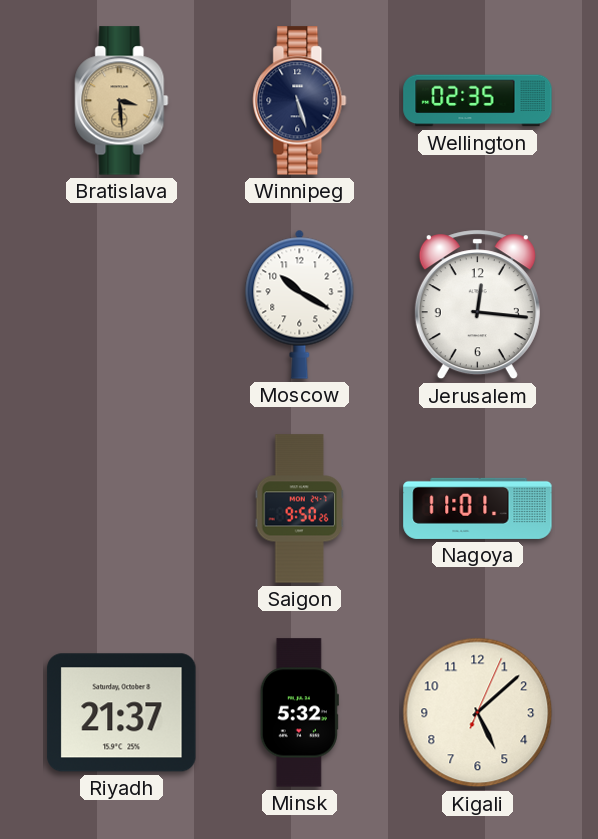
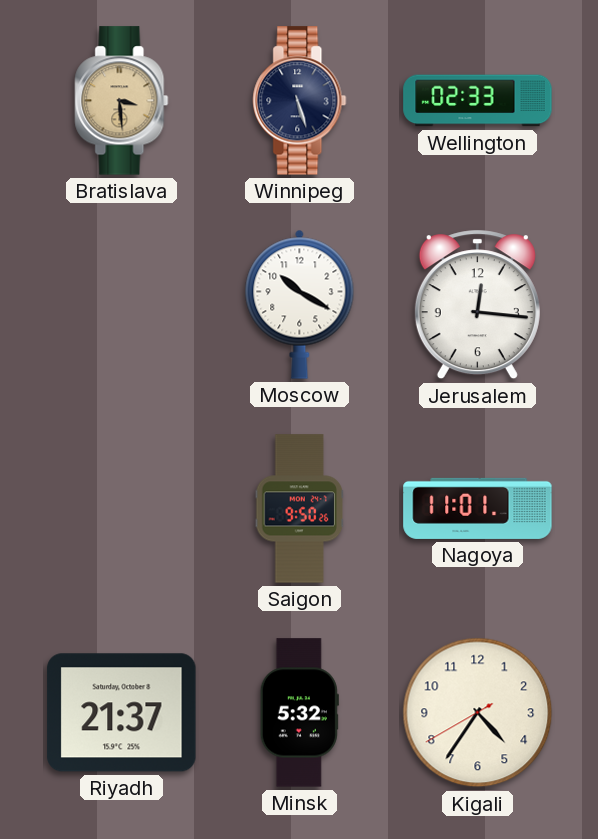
Wellington: 02:35 -> 02:33 (478, 101)
Kigali: 5:08 -> 4:35 (478, 713)
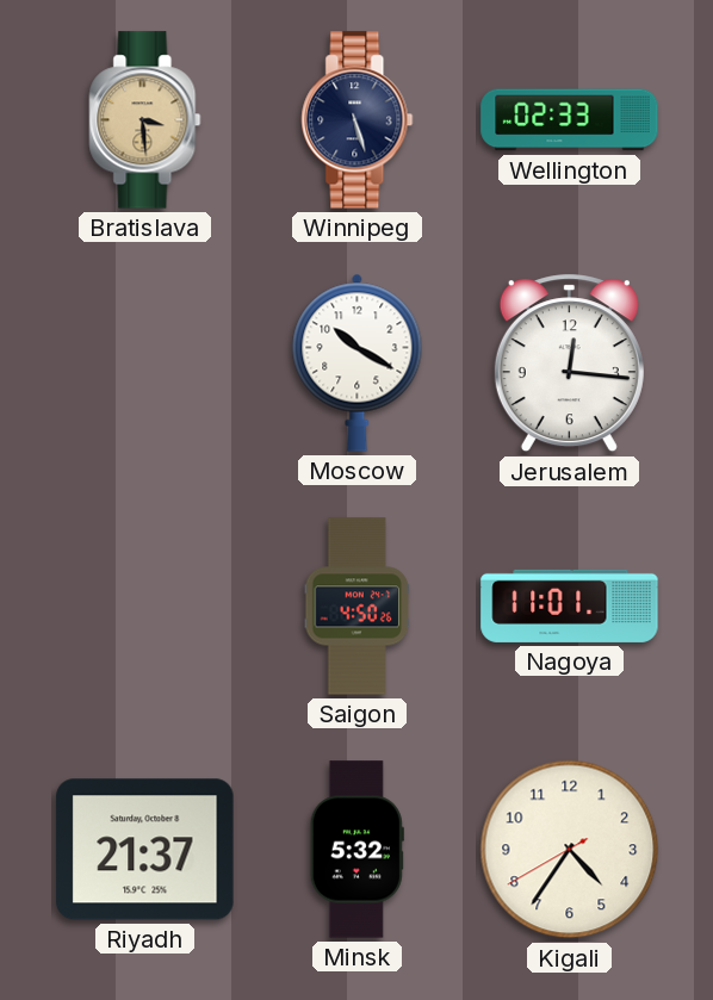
Saigon: 9:50 -> 4:50 (356, 607)
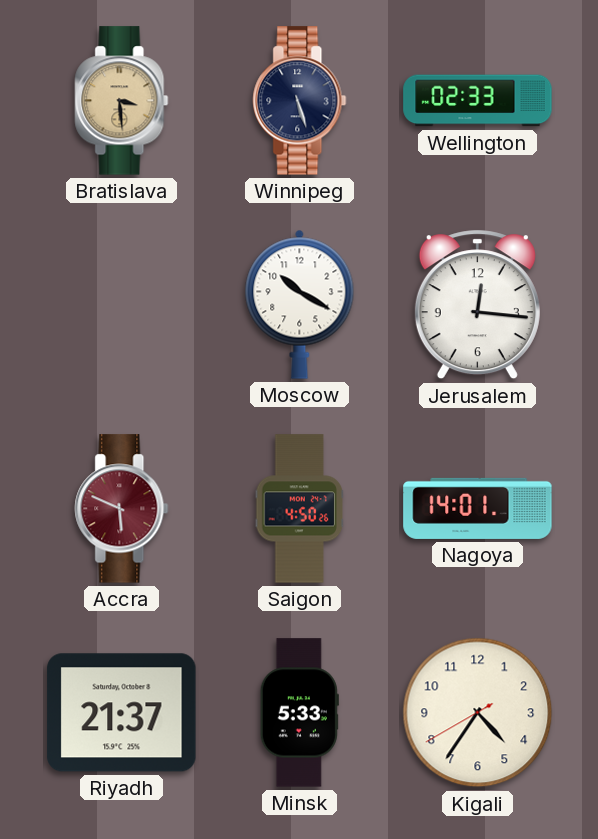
Accra: none -> 5:49 (122, 509)
Nagoya: 11:01 -> 14:01 (478, 508)
Minsk: 5:32 -> 5:33 (299, 713)
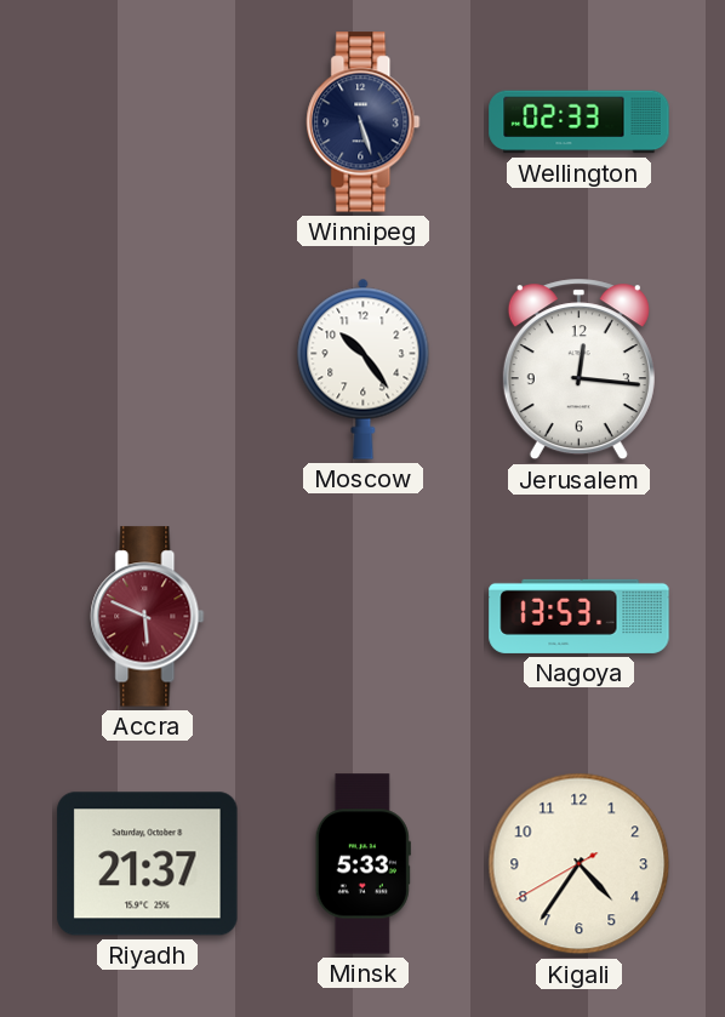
Bratislava: 3:29 -> none (122, 101)
Moscow: 10:20 -> 10:24 (364, 368)
Saigon: 4:50 -> none (299, 509)
Nagoya: 14:01 -> 13:53 (580, 616)
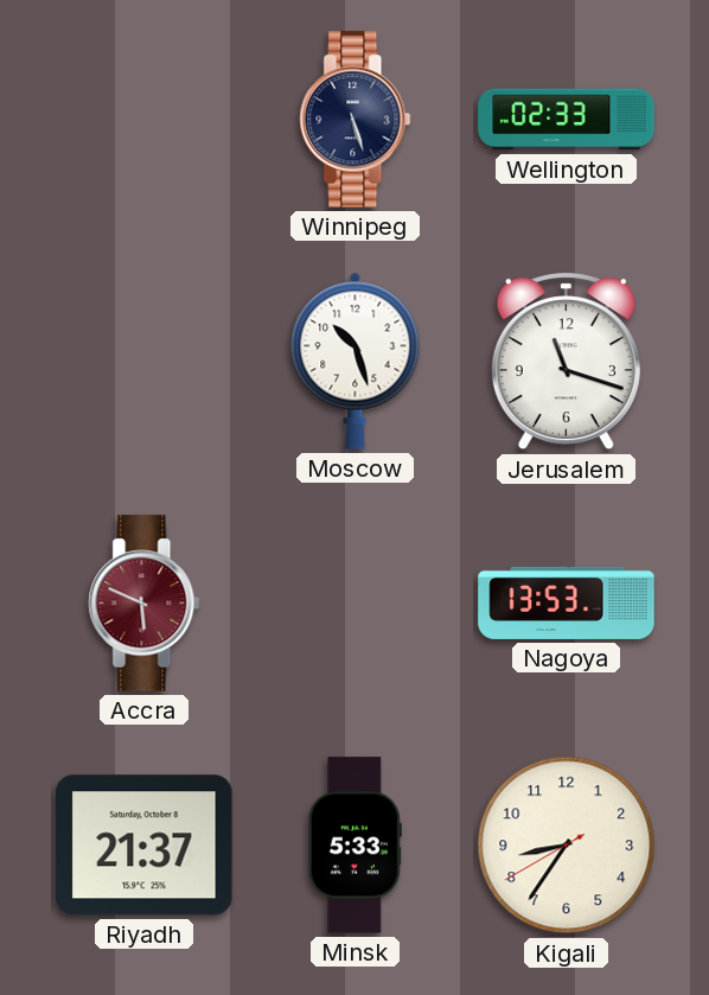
Moscow: 10:24 -> 10:27 (356, 361)
Jerusalem: 12:16 -> 11:18 (566, 362)
Kigali: 4:35 -> 8:35 (567, 846)
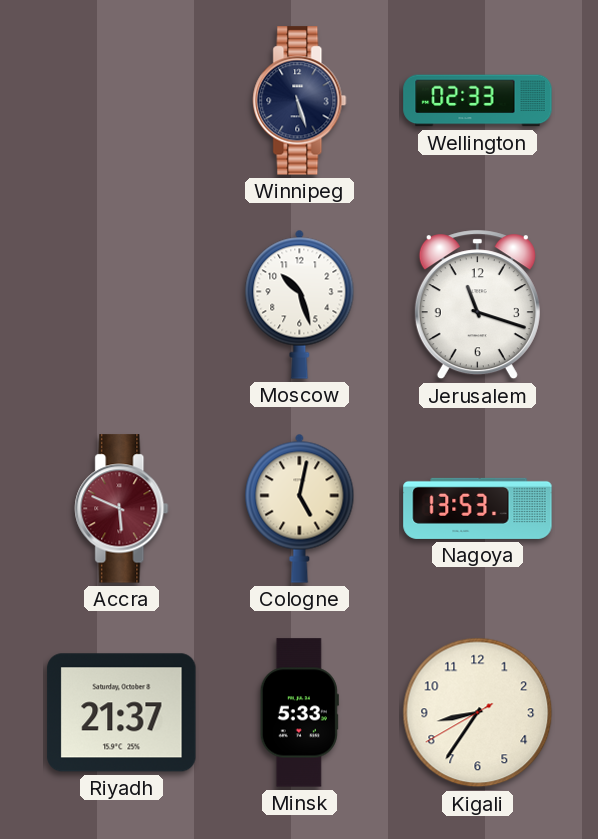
Cologne: none -> 5:02 (300, 508)
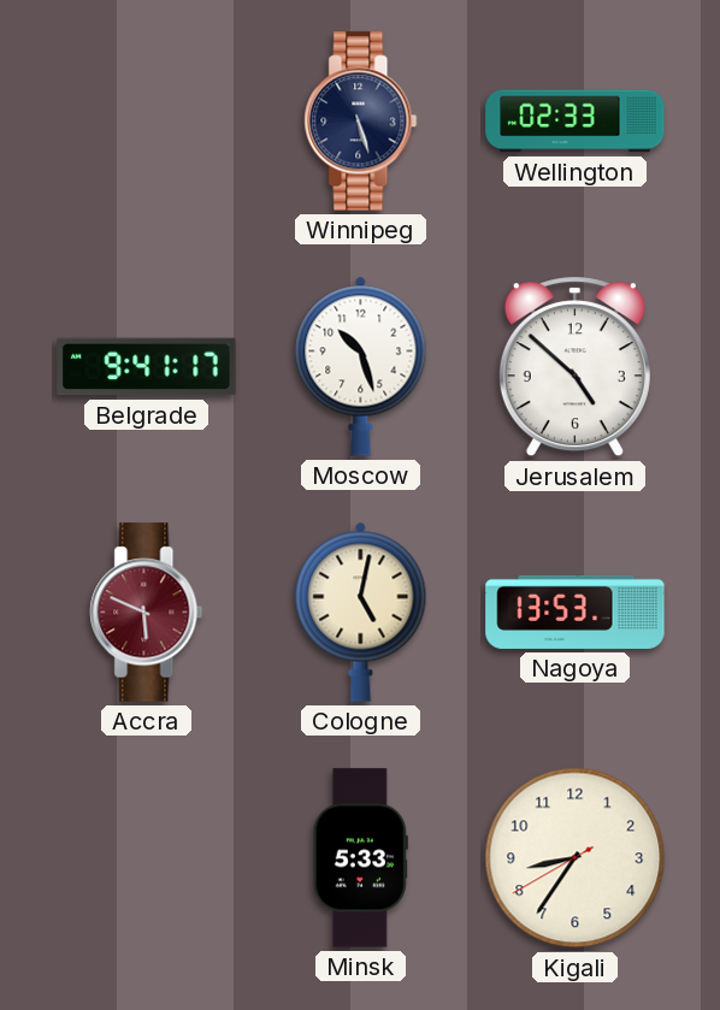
Belgrade: none -> 9:41 (147, 367)
Jerusalem: 11:18 -> 4:52 (574, 367)
Riyadh: 21:37 -> none (122, 713)
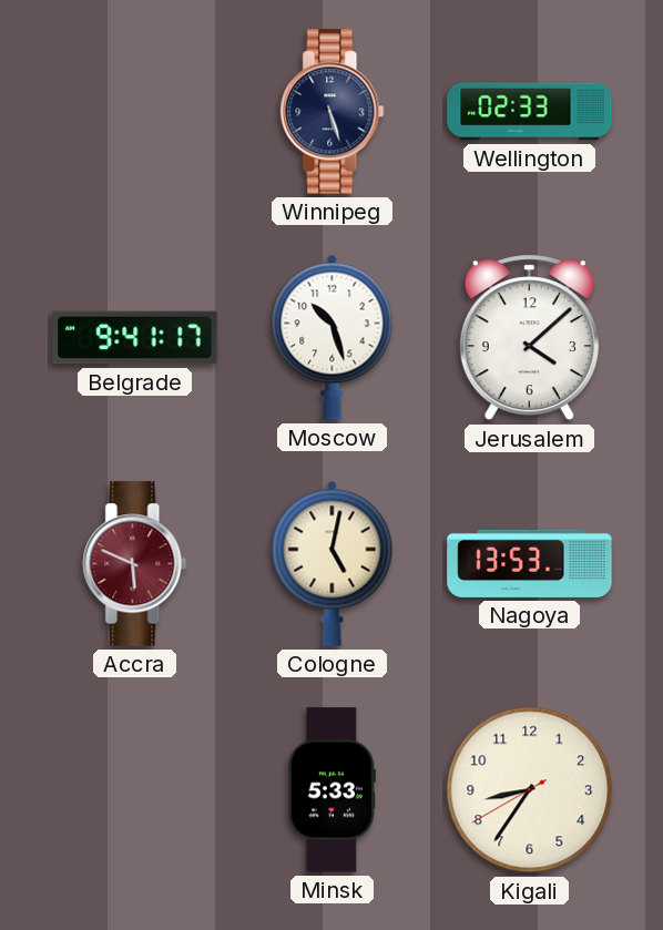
Jerusalem: 4:52 -> 4:08 (529, 338)
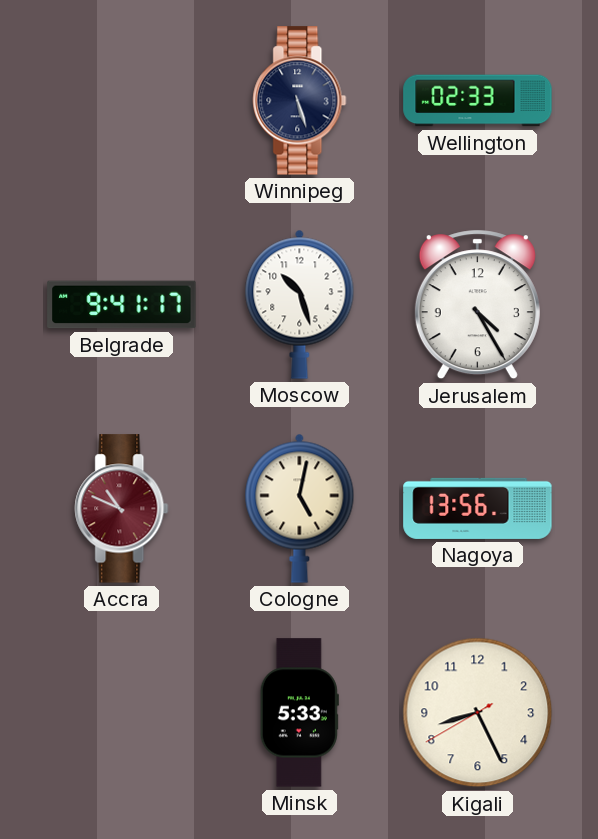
Jerusalem: 4:08 -> 4:25 (477, 305)
Accra: 5:49 -> 10:49 (122, 509)
Nagoya: 13:53 -> 13:56 (478, 508)
Kigali: 8:35 -> 8:25 (478, 713)
